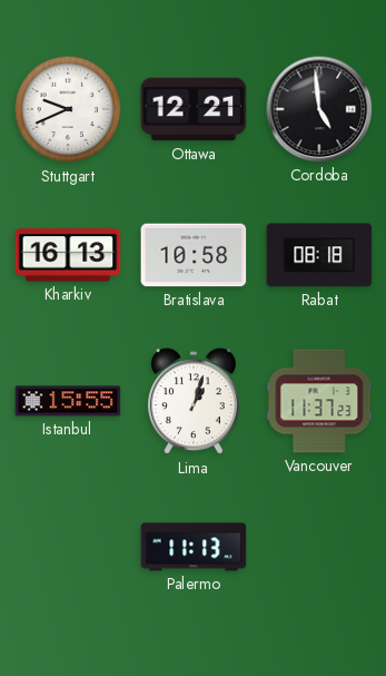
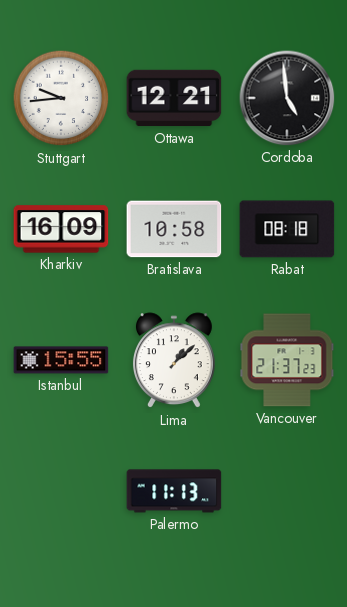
Stuttgart: 9:41 -> 9:44 (61, 98)
Kharkiv: 16:13 -> 16:09 (61, 229)
Lima: 1:03 -> 1:08 (174, 361)
Vancouver: 11:37 -> 21:37 (287, 360)
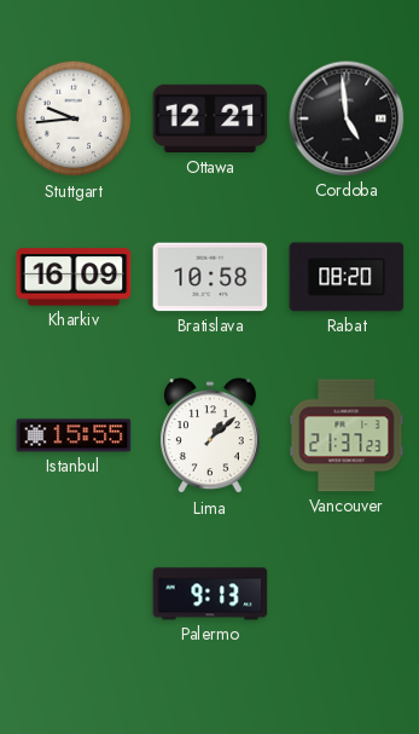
Rabat: 08:18 -> 08:20 (347, 277)
Palermo: 11:13 -> 9:13 (210, 594)
